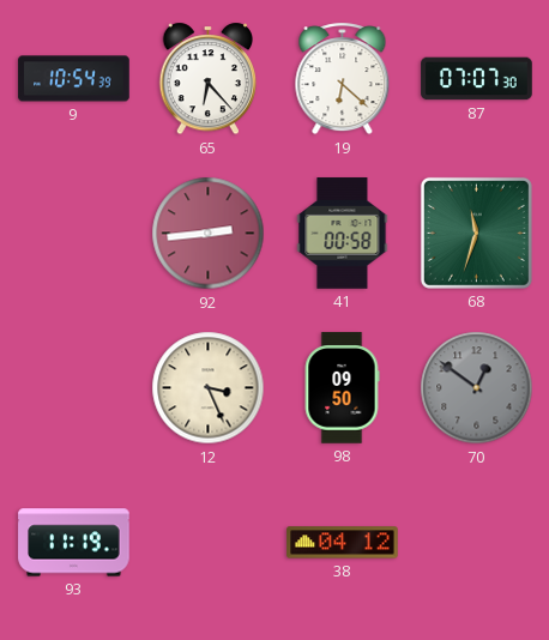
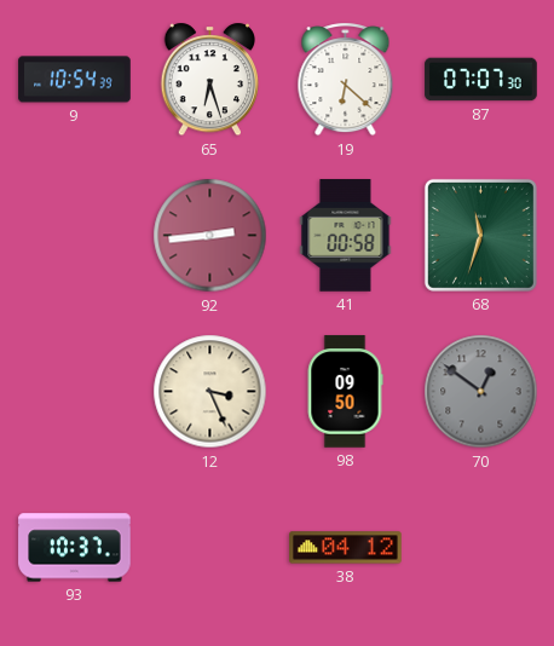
65: 6:23 -> 6:27 (210, 80)
93: 11:19 -> 10:37 (75, 548)
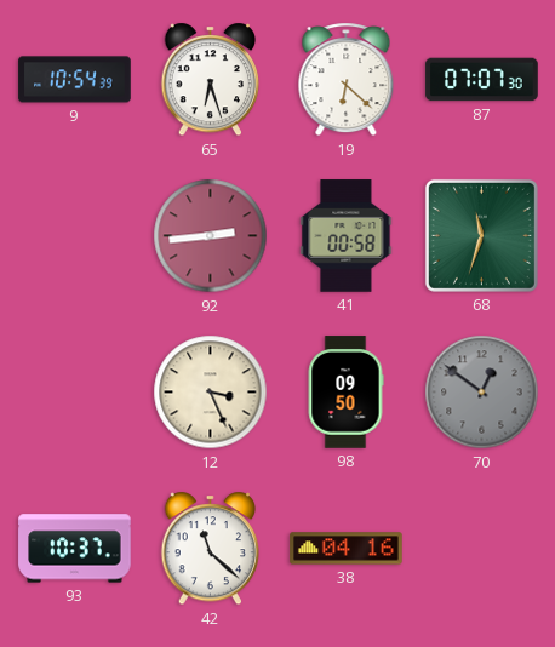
42: none -> 11:22 (211, 549)
38: 04:12 -> 04:16 (347, 549)
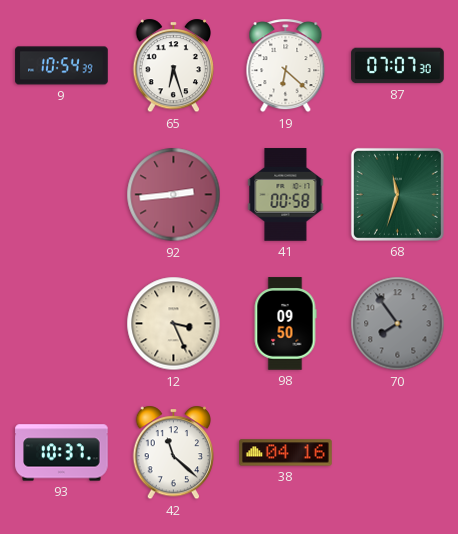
70: 12:51 -> 7:54 (398, 324)
